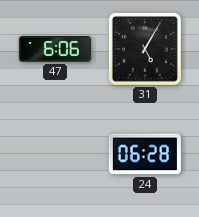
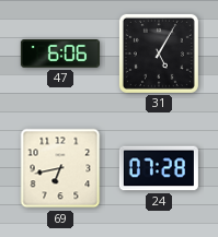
69: none -> 6:43 (60, 168)
24: 06:28 -> 07:28 (159, 168)
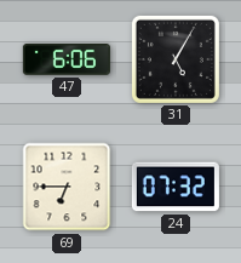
69: 6:43 -> 6:45 (67, 187)
24: 07:28 -> 07:32 (176, 187)
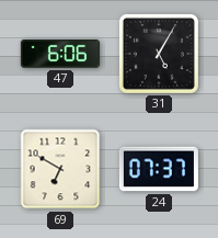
69: 6:45 -> 6:50 (60, 169)
24: 07:32 -> 07:37 (159, 169)
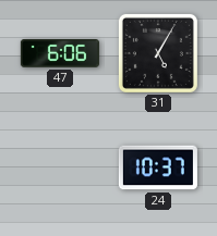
69: 6:50 -> none (60, 169)
24: 07:37 -> 10:37 (158, 167)
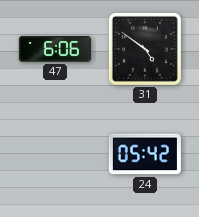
31: 5:05 -> 4:51 (145, 49)
24: 10:37 -> 05:42 (145, 154)
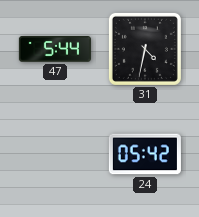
47: 6:06 -> 5:44 (55, 50)
31: 4:51 -> 4:32 (145, 49)
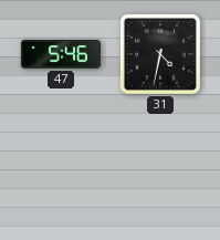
47: 5:44 -> 5:46 (61, 55)
24: 05:42 -> none (145, 154)
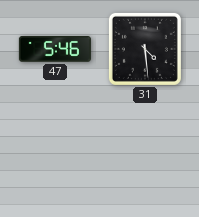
31: 4:32 -> 4:29 (145, 49)
